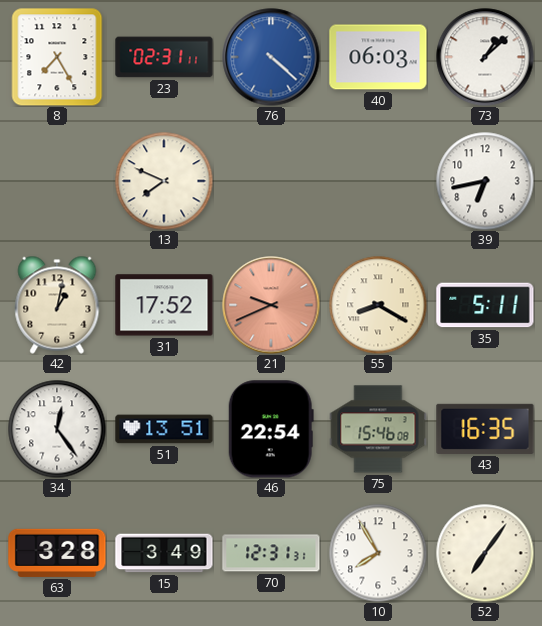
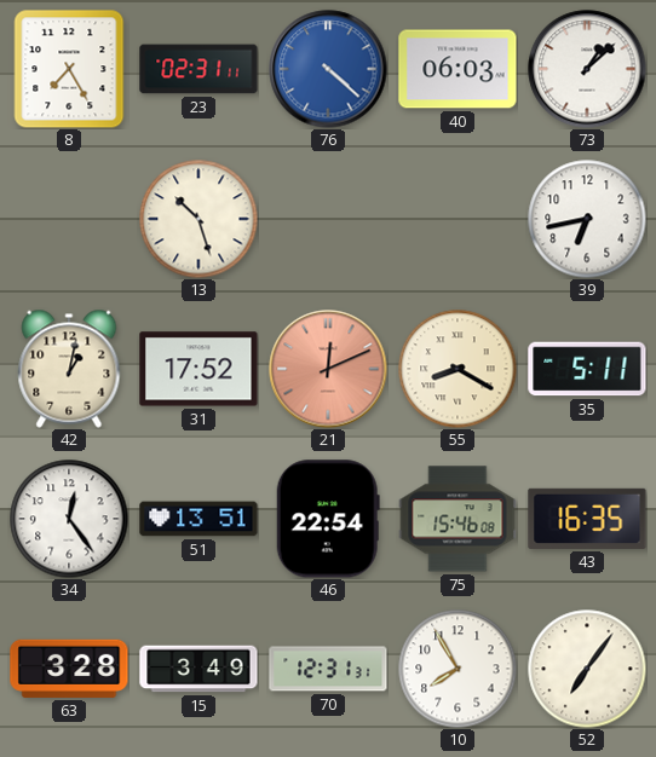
13: 7:49 -> 10:27 (198, 219)
21: 9:41 -> 12:11 (328, 369)
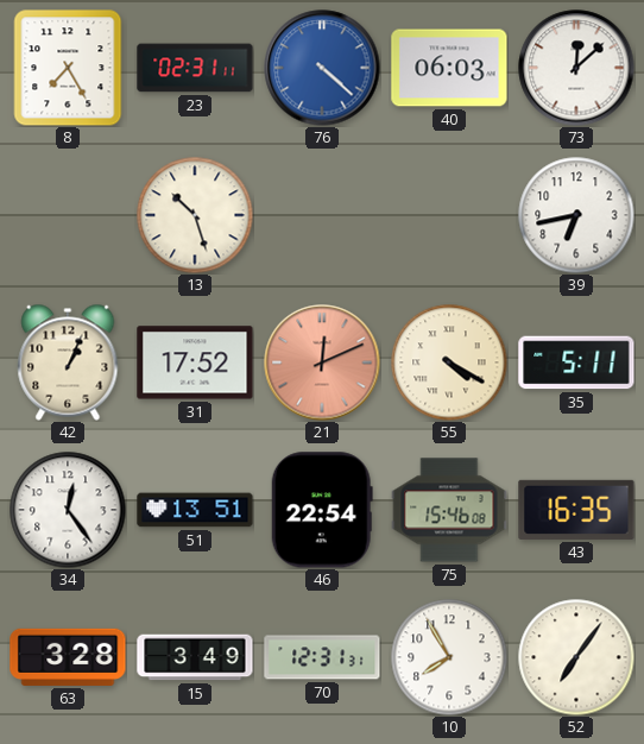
73: 1:08 -> 12:08 (576, 68)
42: 1:02 -> 1:04 (68, 362)
55: 8:20 -> 4:20 (449, 362)
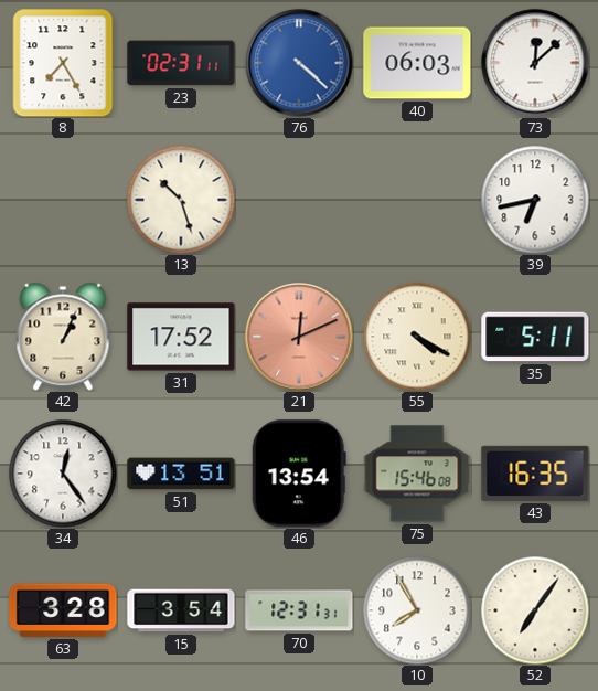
46: 22:54 -> 13:54 (299, 474)
15: 3:49 -> 3:54 (181, 610)
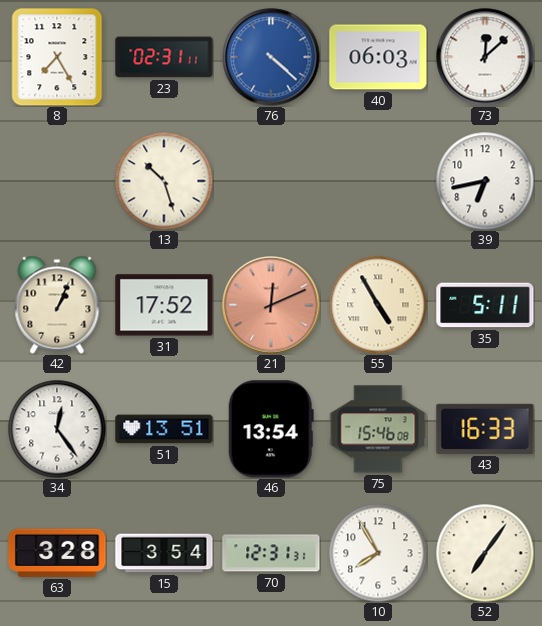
55: 4:20 -> 4:55 (378, 305)
43: 16:35 -> 16:33 (485, 429)
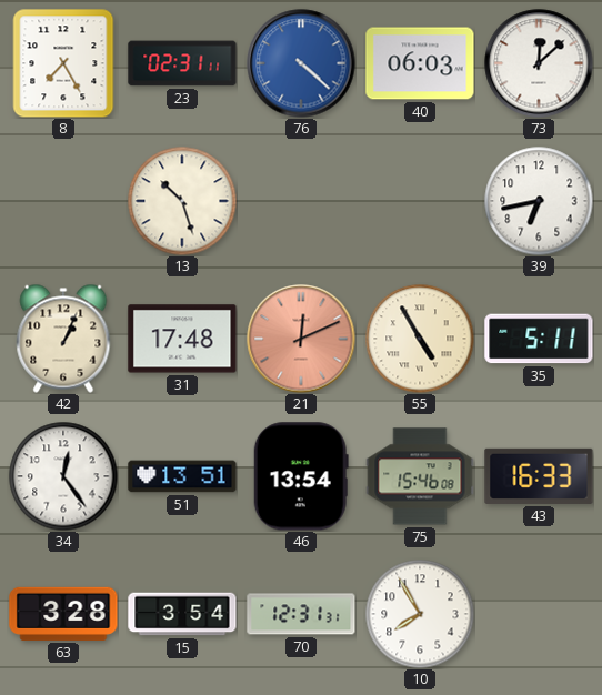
31: 17:52 -> 17:48 (182, 339)
52: 7:06 -> none (485, 553)
